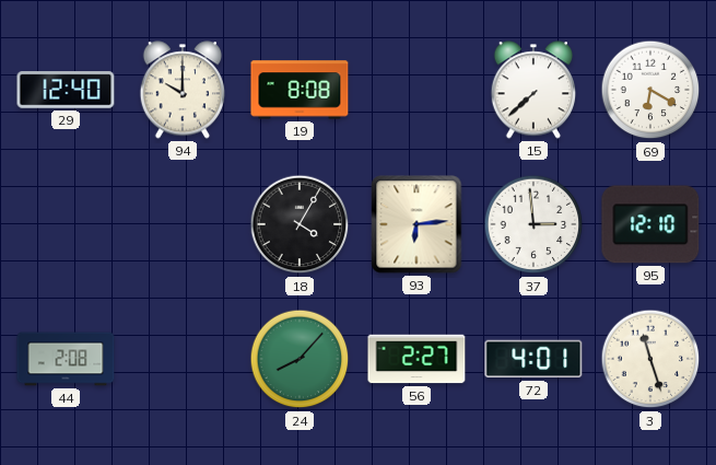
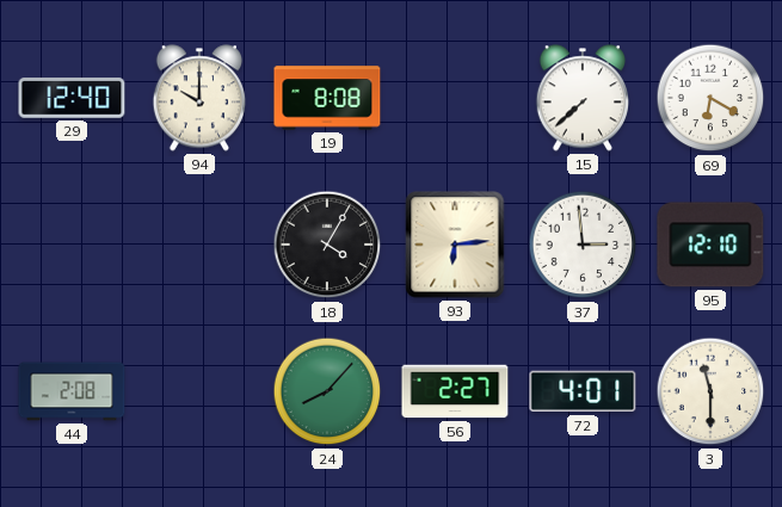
3: 11:27 -> 11:30 (710, 391)
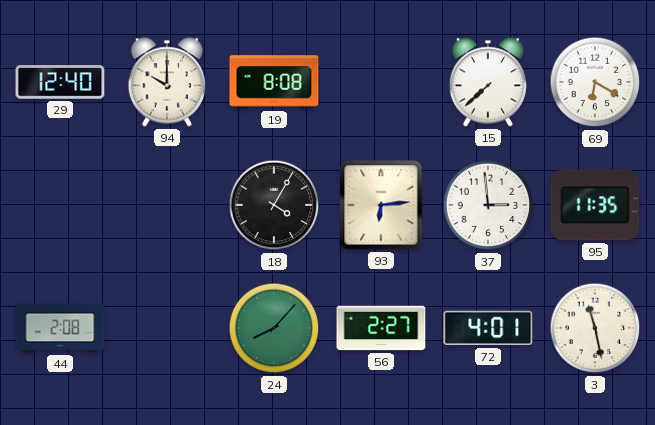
95: 12:10 -> 11:35 (595, 205)
3: 11:30 -> 11:28 (595, 328)
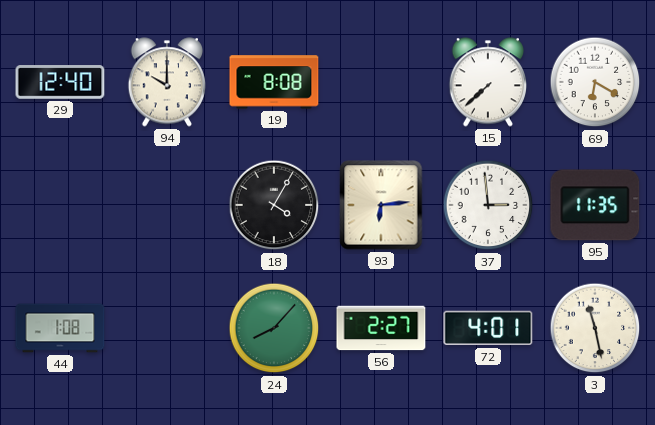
44: 2:08 -> 1:08 (60, 328)
